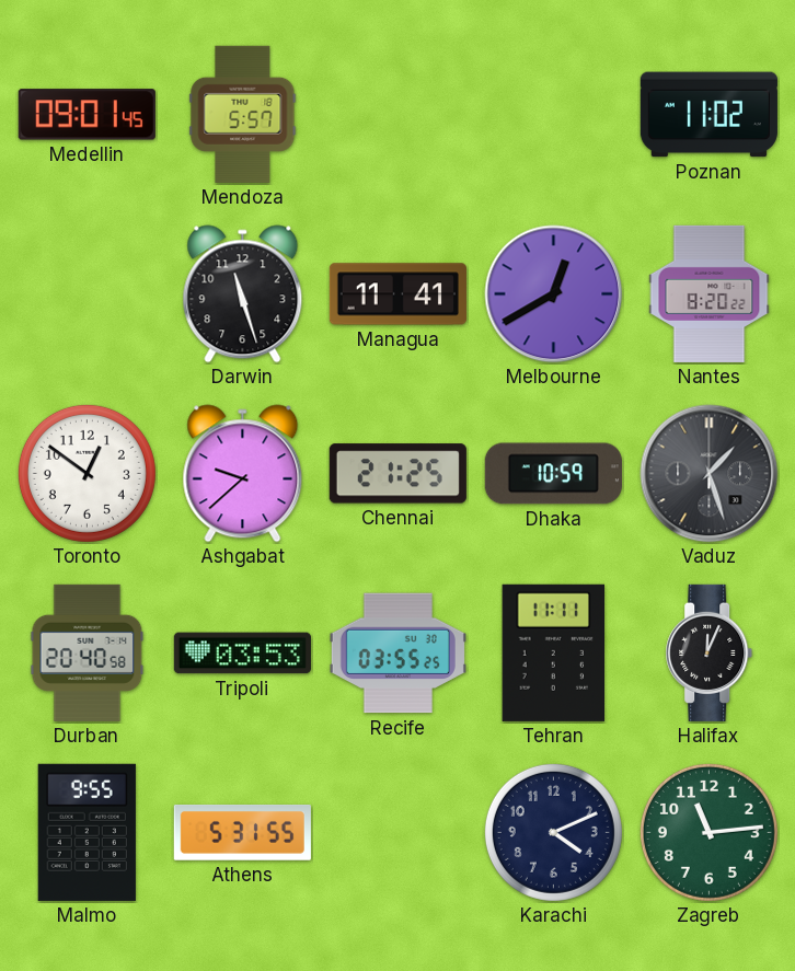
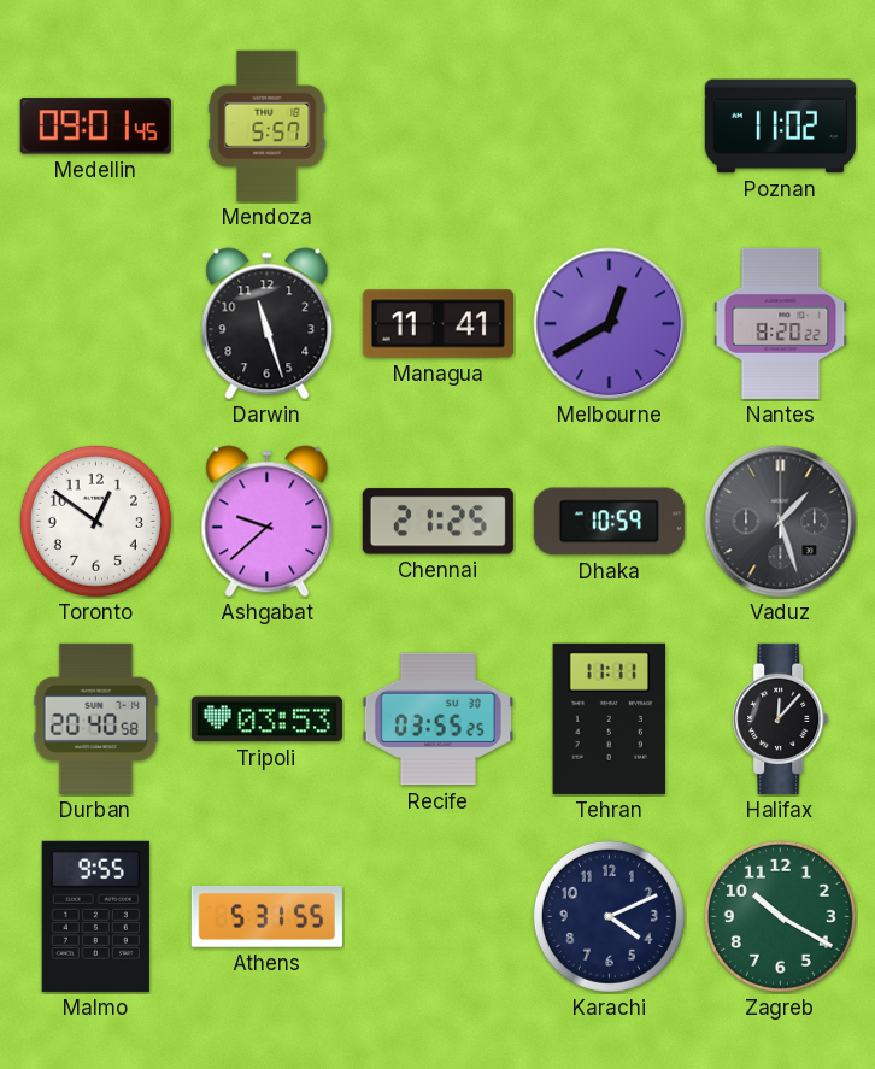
Halifax: 12:04 -> 12:07 (781, 718)
Zagreb: 11:14 -> 10:20 (780, 916)
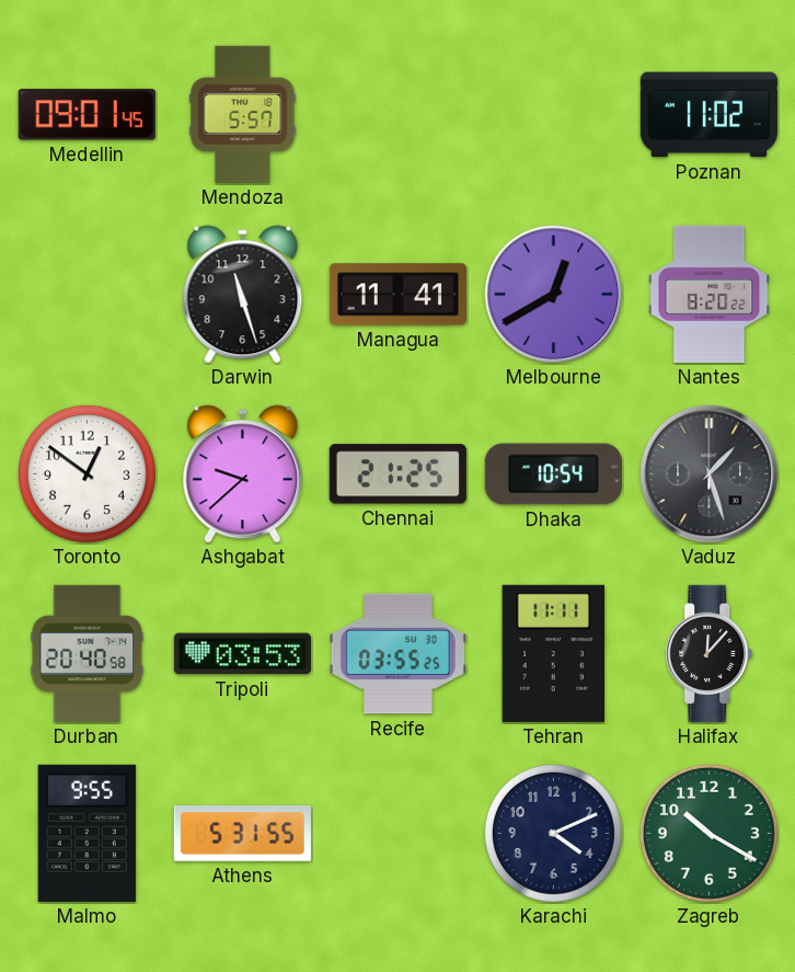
Dhaka: 10:59 -> 10:54 (553, 474)
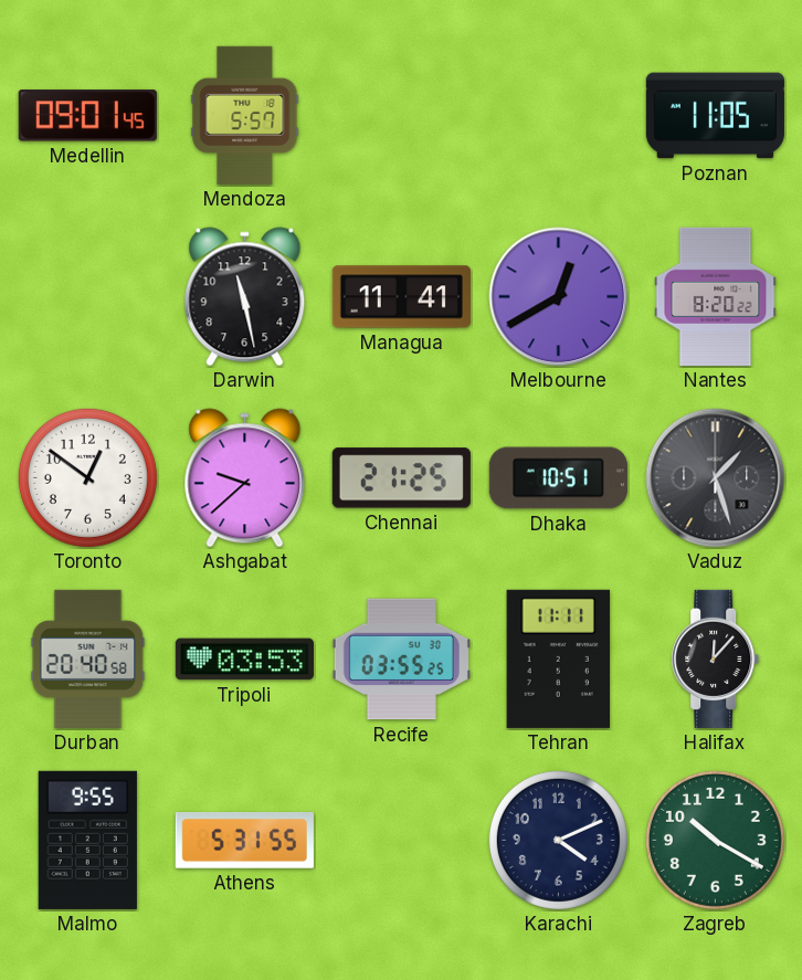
Poznan: 11:02 -> 11:05 (715, 116)
Darwin: 11:27 -> 11:28 (245, 297)
Dhaka: 10:54 -> 10:51 (558, 478)
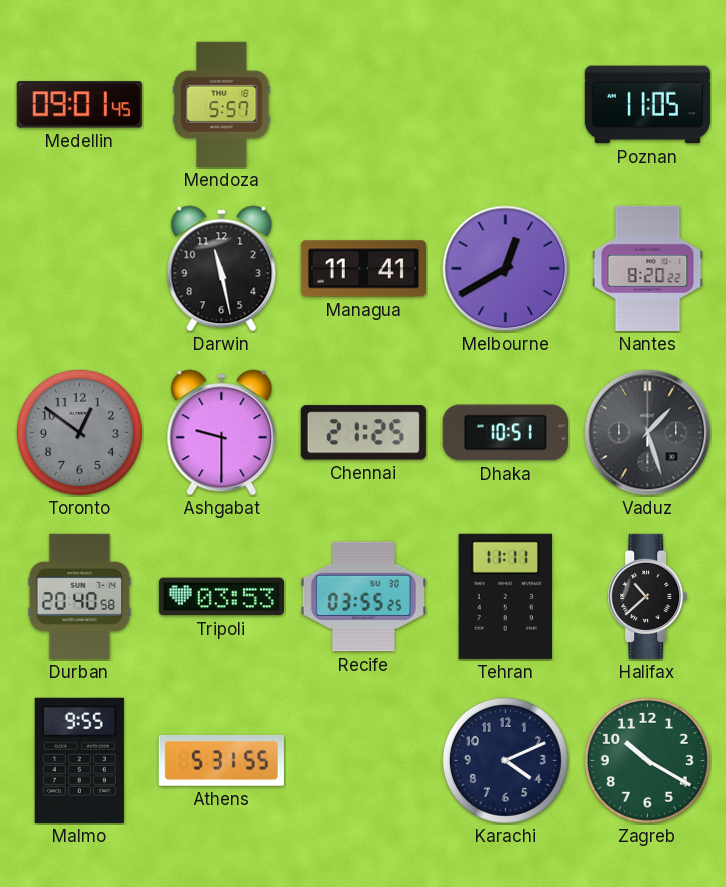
Toronto dial: white -> grey (79, 432)
Ashgabat: 9:38 -> 9:30 (222, 433)
Halifax: 12:07 -> 10:38 (648, 596)
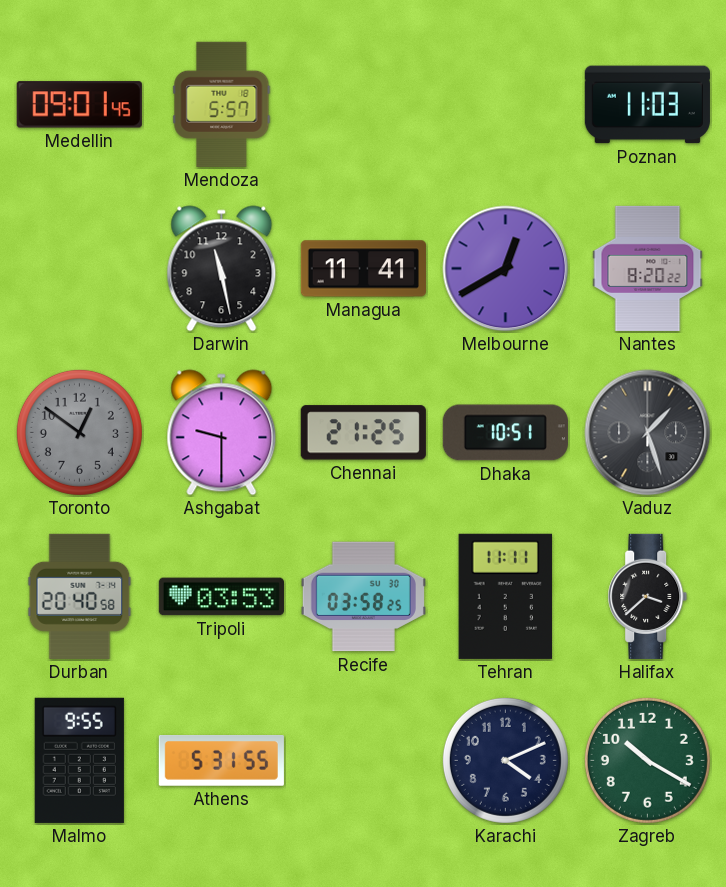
Poznan: 11:05 -> 11:03 (647, 105)
Recife: 03:55 -> 03:58 (363, 597)
Halifax: 10:38 -> 3:38 (648, 596)
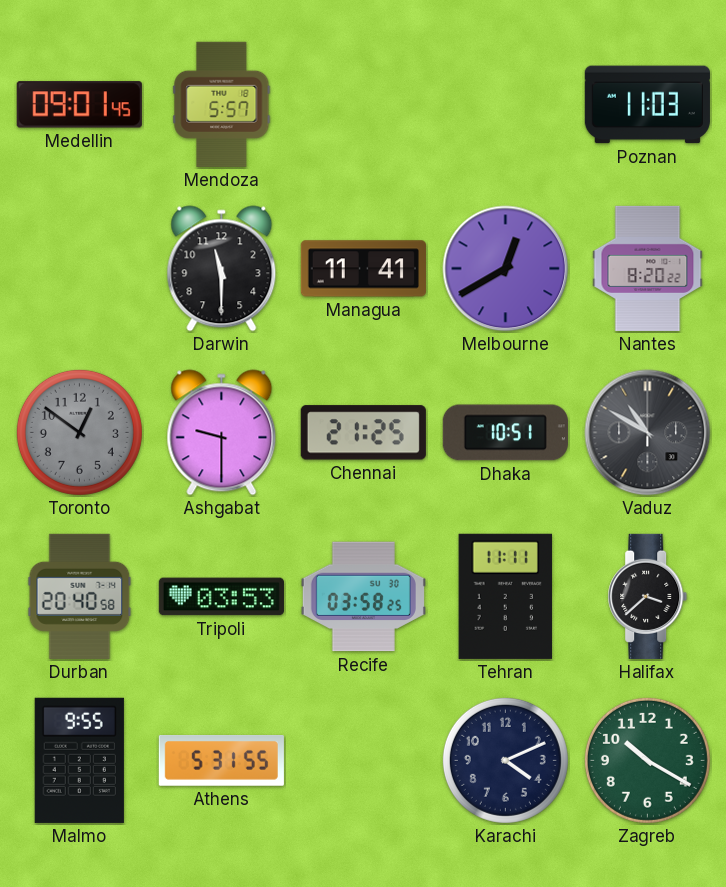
Darwin: 11:28 -> 11:30 (222, 269)
Vaduz: 1:27 -> 10:50 (648, 433)
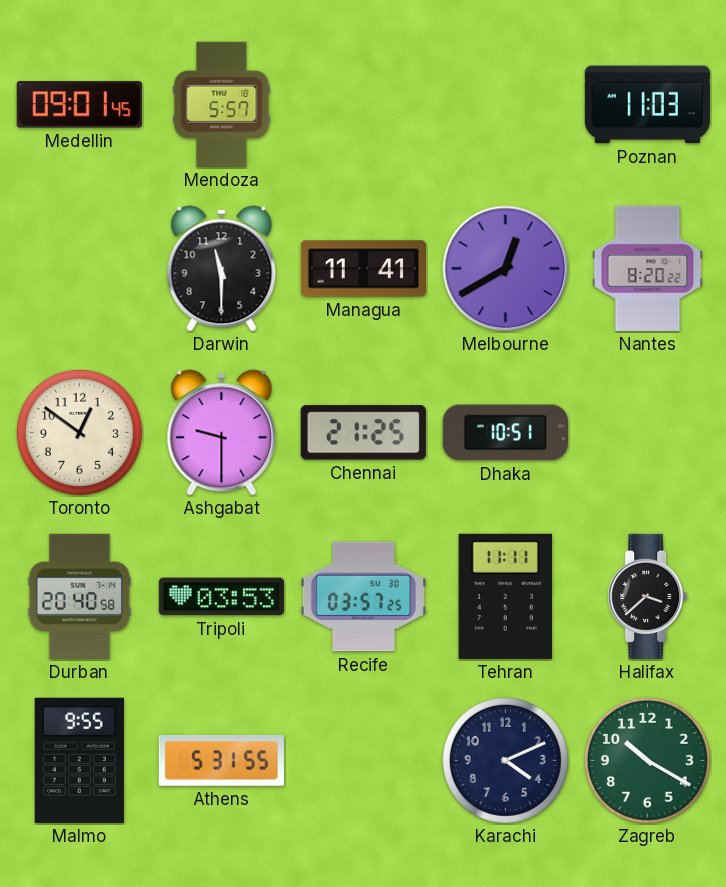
Toronto dial: grey -> cream (79, 432)
Vaduz: 10:50 -> none (648, 433)
Recife: 03:58 -> 03:57 (363, 597)
